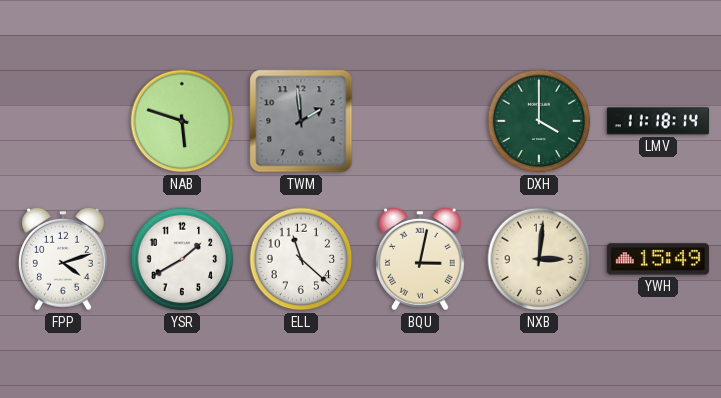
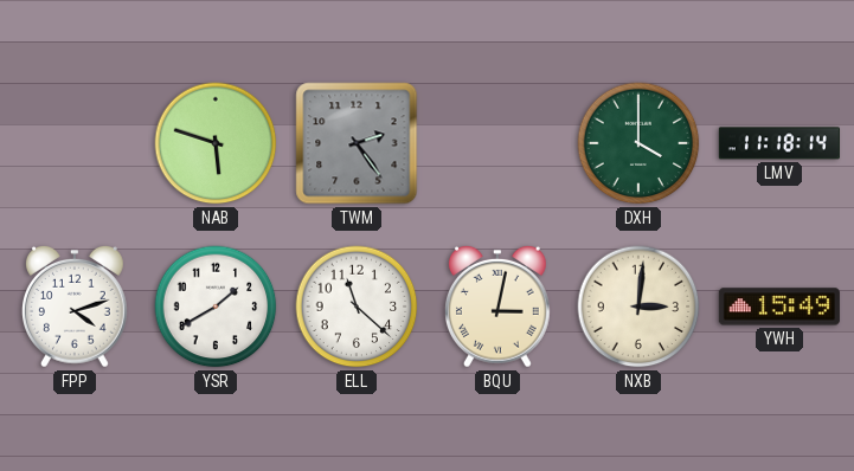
TWM: 1:59 -> 2:24 (357, 143)
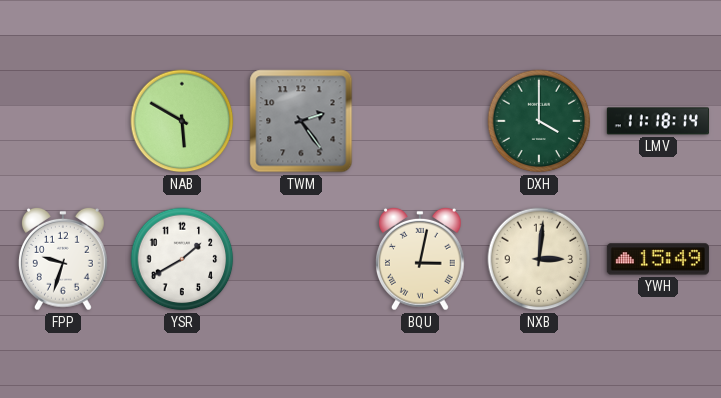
NAB: 5:48 -> 5:50 (182, 121)
FPP: 4:12 -> 9:33 (63, 259)
ELL: 11:22 -> none (357, 307)
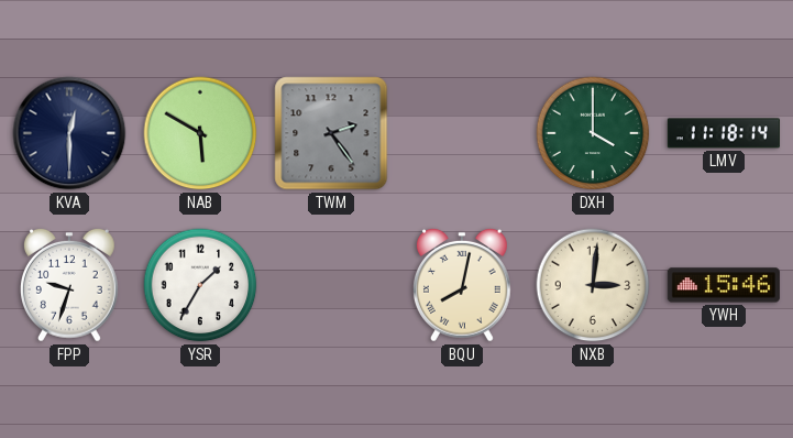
KVA: none -> 12:30 (69, 133)
YSR: 1:40 -> 1:35 (200, 285)
BQU: 3:02 -> 8:02 (462, 285)
YWH: 15:49 -> 15:46 (724, 285)
